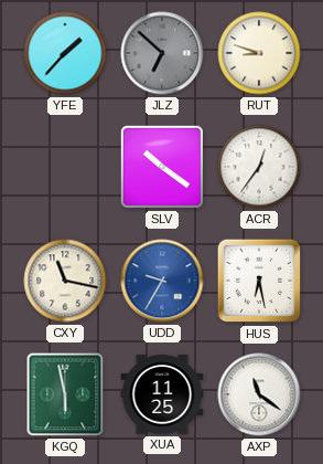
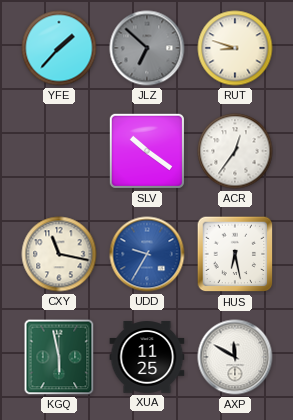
AXP: 11:21 -> 11:50 (235, 357)
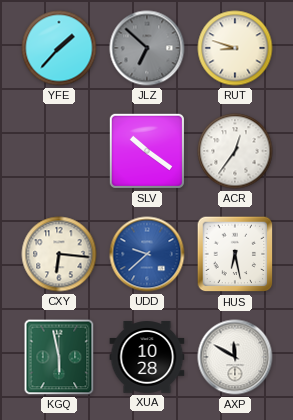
CXY: 11:17 -> 6:16 (59, 254)
UDD: 9:35 -> 9:38 (147, 254)
XUA: 11:25 -> 10:28 (147, 357)
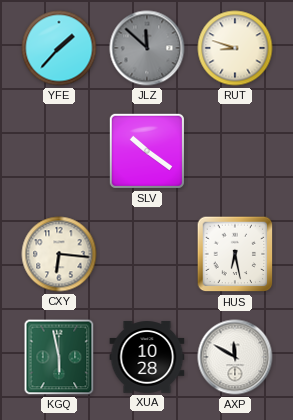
JLZ: 6:52 -> 11:52 (147, 48)
ACR: 12:36 -> none (235, 151)
UDD: 9:38 -> none (147, 254)
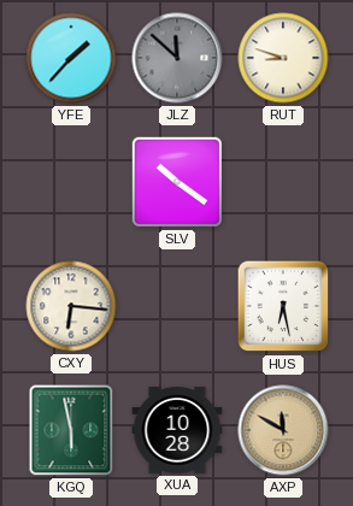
AXP dial: white -> champagne (283, 430)
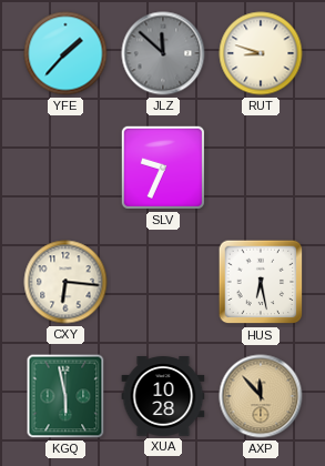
SLV: 10:21 -> 9:34 (163, 168)
AXP: 11:50 -> 11:53 (261, 396)
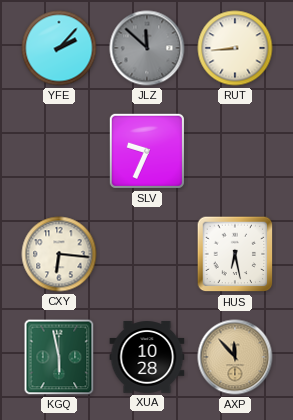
YFE: 1:37 -> 2:07 (59, 48)
RUT: 8:48 -> 8:44 (235, 48)
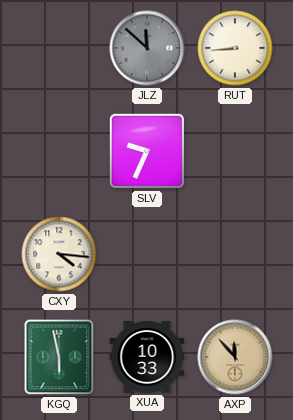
YFE: 2:07 -> none (59, 48)
CXY: 6:16 -> 4:16 (59, 254)
HUS: 6:28 -> none (235, 254)
XUA: 10:28 -> 10:33 (147, 357)
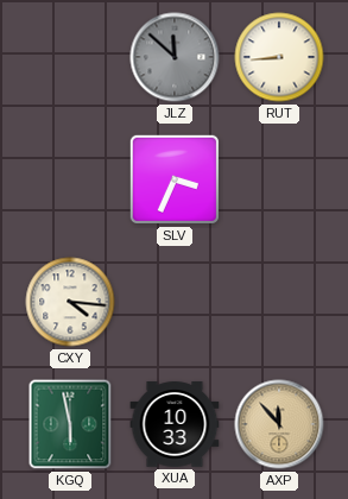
SLV: 9:34 -> 3:34 (175, 179)
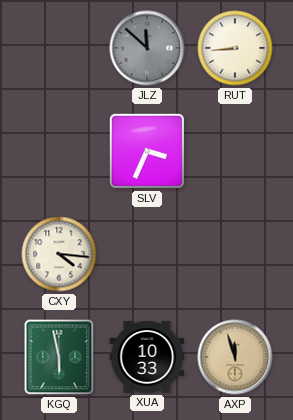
AXP: 11:53 -> 11:57 (235, 357)
